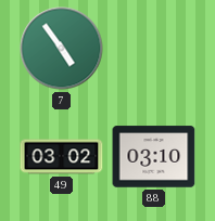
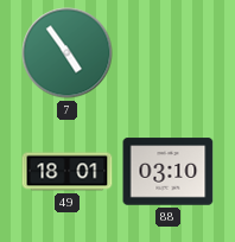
49: 03:02 -> 18:01 (68, 172)
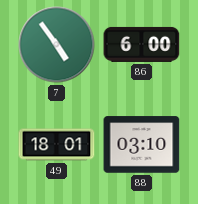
86: none -> 6:00 (142, 44)
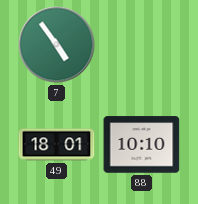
86: 6:00 -> none (142, 44)
88: 03:10 -> 10:10 (142, 145)
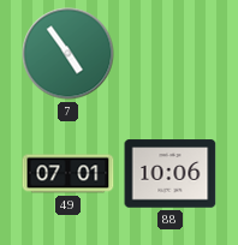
49: 18:01 -> 07:01 (69, 174)
88: 10:10 -> 10:06 (171, 174)
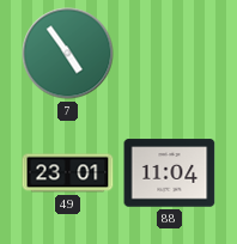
49: 07:01 -> 23:01 (68, 173)
88: 10:06 -> 11:04 (170, 173)
